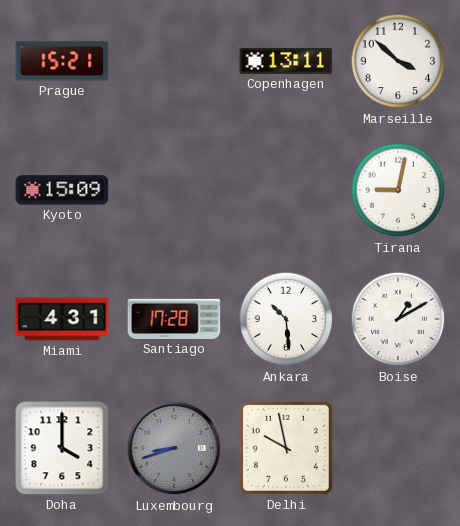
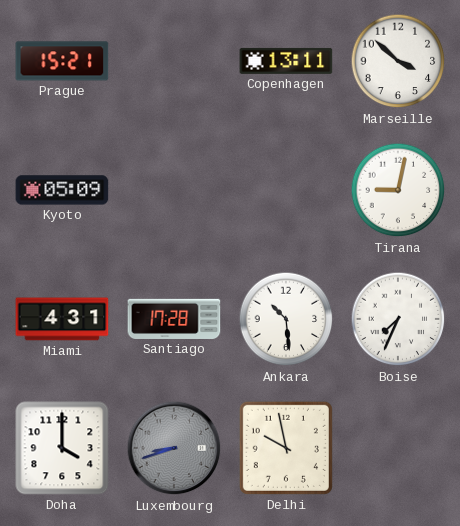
Kyoto: 15:09 -> 05:09 (62, 190)
Boise: 1:10 -> 7:34 (398, 319)
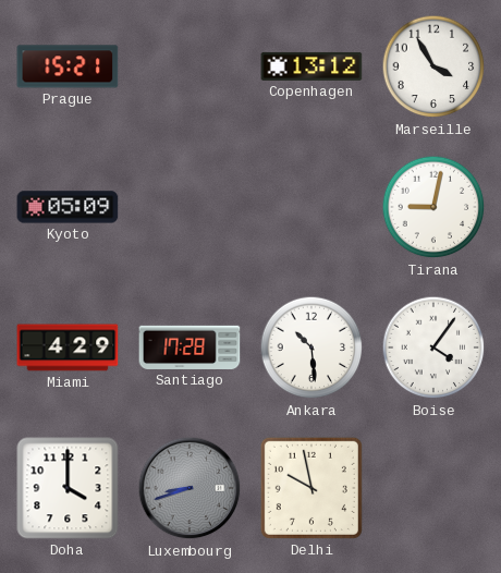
Copenhagen: 13:11 -> 13:12 (311, 66)
Marseille: 3:52 -> 3:55 (433, 66)
Miami: 4:31 -> 4:29 (68, 348)
Boise: 7:34 -> 4:06 (433, 348)
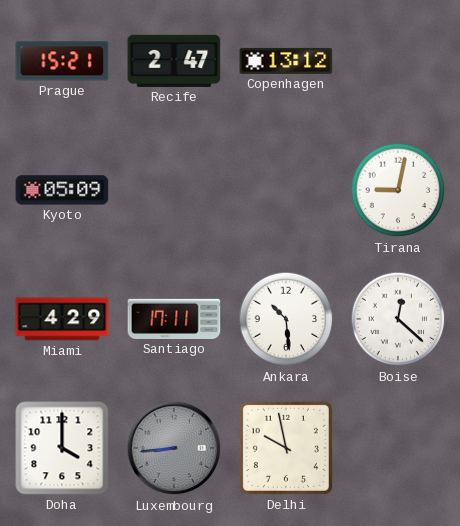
Recife: none -> 2:47 (174, 61)
Marseille: 3:55 -> none (433, 66)
Santiago: 17:28 -> 17:11 (174, 319)
Boise: 4:06 -> 12:22 (398, 319)
Luxembourg: 8:42 -> 8:44 (174, 448)
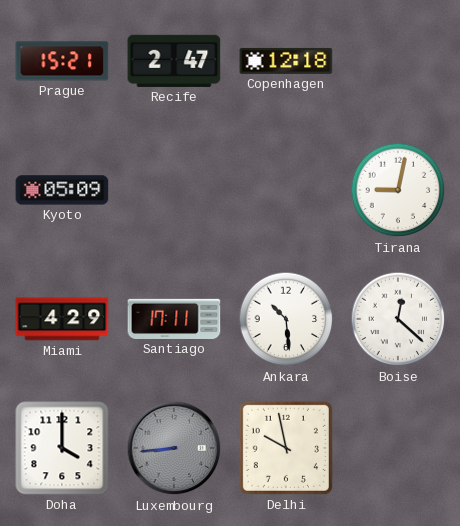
Copenhagen: 13:12 -> 12:18 (286, 61)
